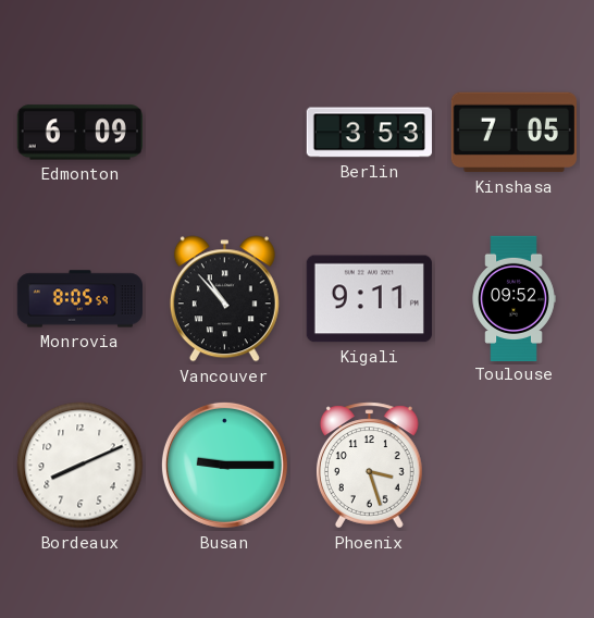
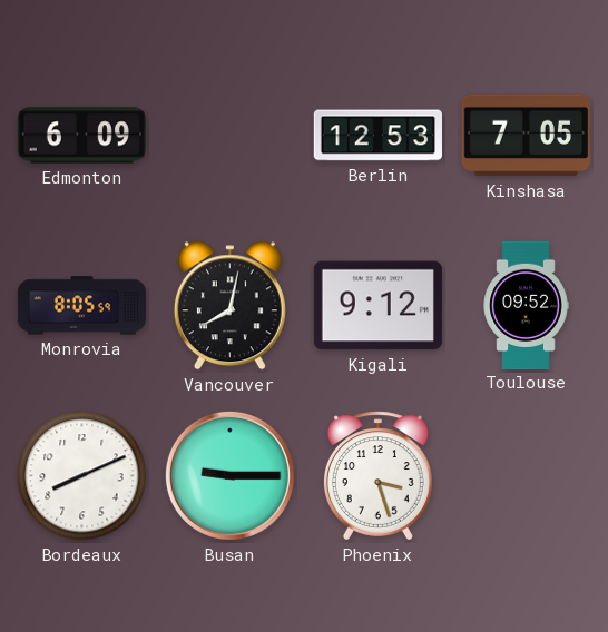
Berlin: 3:53 -> 12:53 (377, 136)
Vancouver: 10:53 -> 8:02 (229, 306)
Kigali: 9:11 -> 9:12 (377, 306)
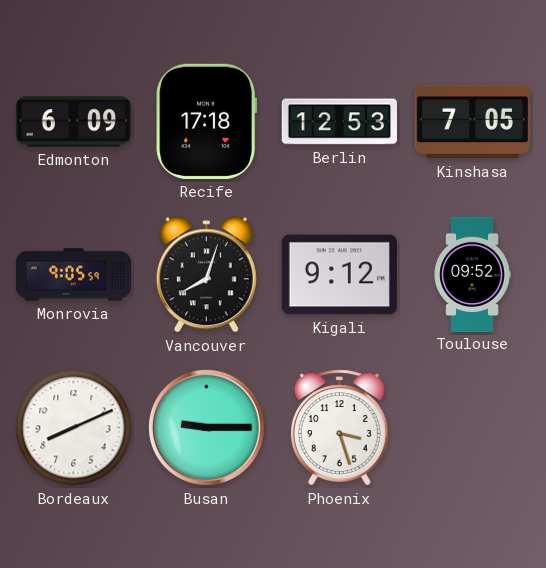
Recife: none -> 17:18 (207, 121)
Monrovia: 8:05 -> 9:05 (73, 275)
Vancouver: 8:02 -> 8:03 (206, 275)
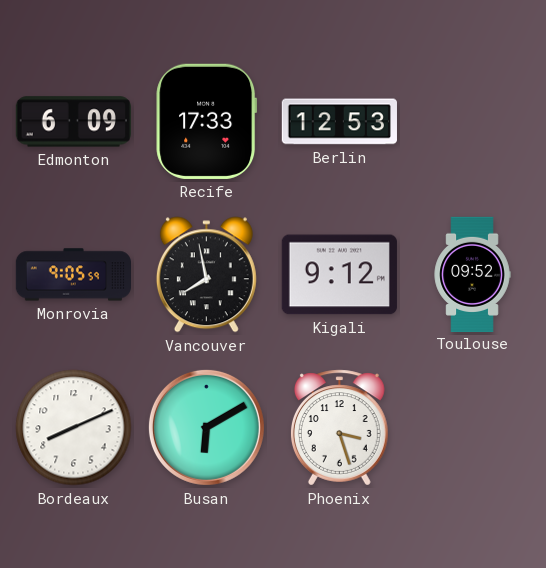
Recife: 17:18 -> 17:33 (207, 121)
Kinshasa: 7:05 -> none (472, 122)
Vancouver: 8:03 -> 7:58 (206, 275)
Busan: 9:15 -> 6:10 (206, 427)
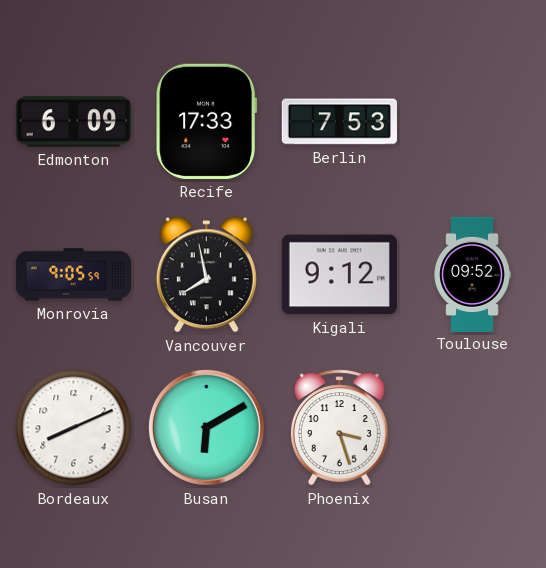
Berlin: 12:53 -> 7:53 (339, 122)
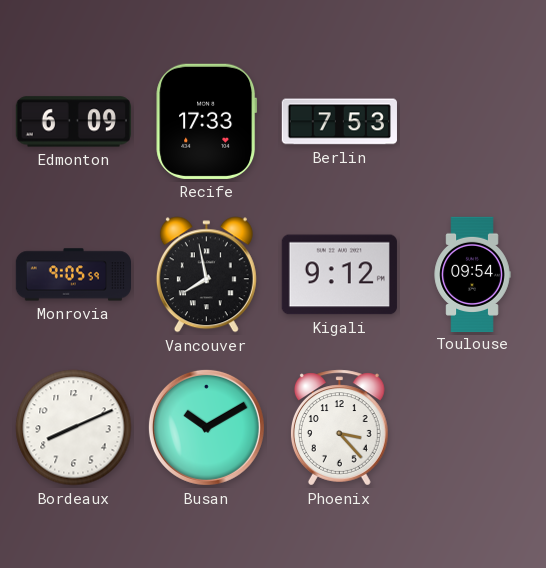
Toulouse: 09:52 -> 09:54 (472, 274)
Busan: 6:10 -> 10:10 (206, 427)
Phoenix: 3:27 -> 3:23 (339, 428)
